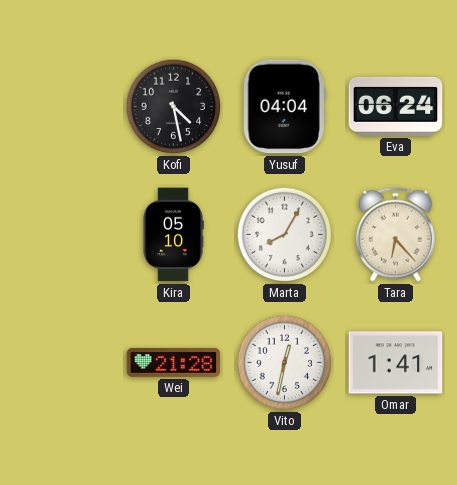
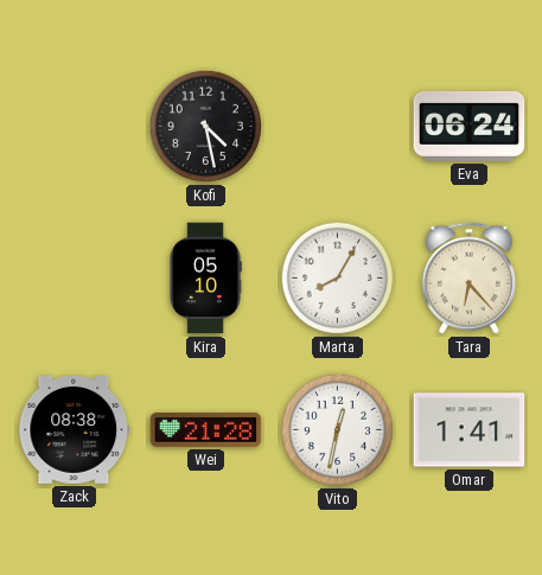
Yusuf: 04:04 -> none (284, 107)
Zack: none -> 08:38 (75, 429)
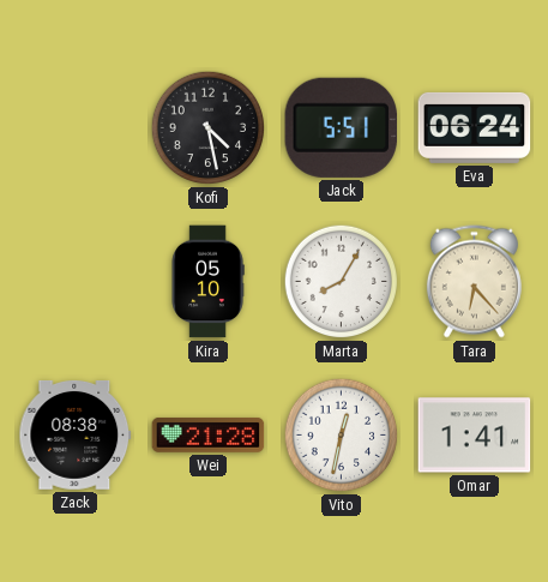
Jack: none -> 5:51 (341, 127)
